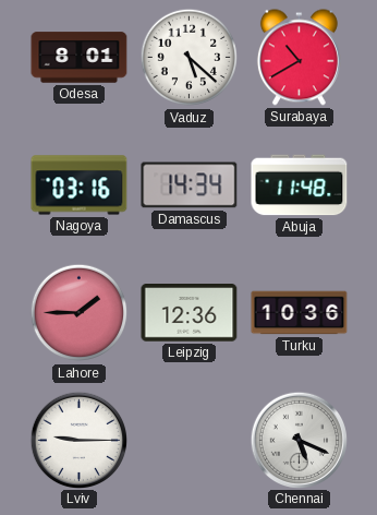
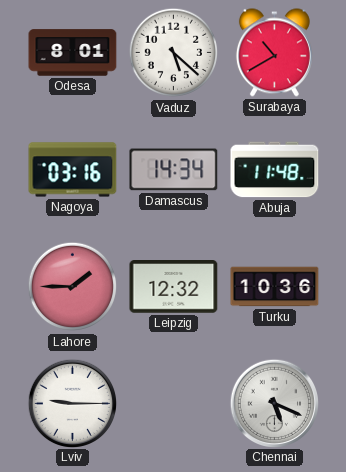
Leipzig: 12:36 -> 12:32 (174, 287)
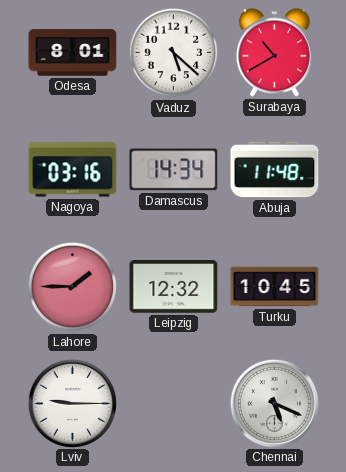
Turku: 10:36 -> 10:45 (275, 287)
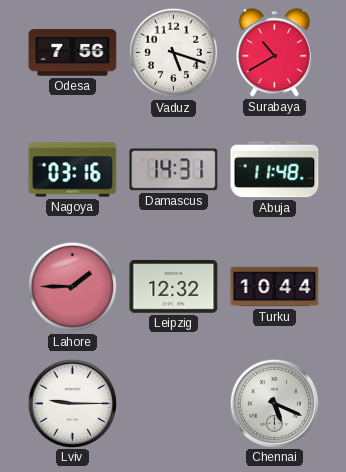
Odesa: 8:01 -> 7:56 (73, 53)
Vaduz: 5:22 -> 5:18 (174, 53)
Damascus: 14:34 -> 14:31 (174, 170)
Turku: 10:45 -> 10:44 (275, 287)
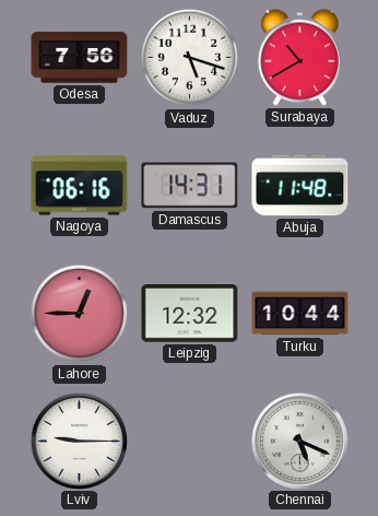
Nagoya: 03:16 -> 06:16 (80, 186)
Lahore: 1:45 -> 12:45 (80, 314)
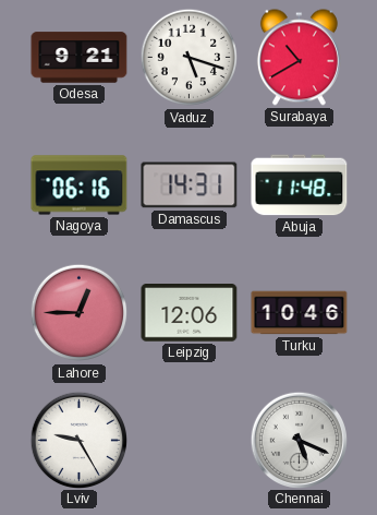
Odesa: 7:56 -> 9:21 (80, 58)
Leipzig: 12:32 -> 12:06 (190, 313)
Turku: 10:44 -> 10:46 (300, 313)
Lviv: 9:15 -> 9:25 (78, 440)
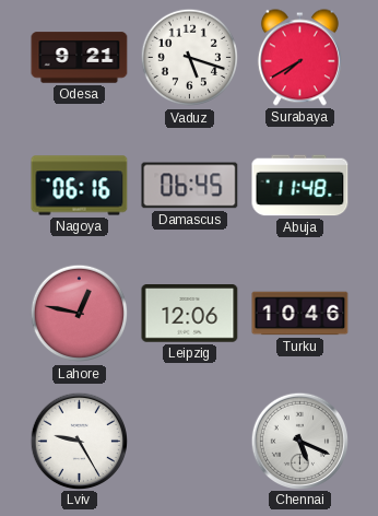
Surabaya: 10:40 -> 7:40 (299, 58)
Damascus: 14:31 -> 06:45 (190, 186)
Lahore: 12:45 -> 12:47 (80, 314)
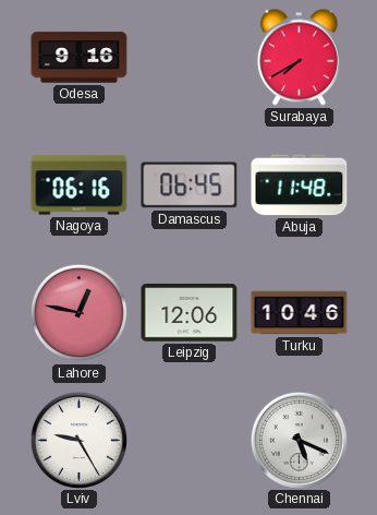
Odesa: 9:21 -> 9:16 (80, 58)
Vaduz: 5:18 -> none (190, 58)
